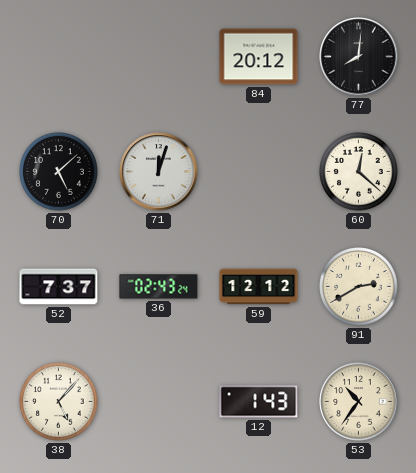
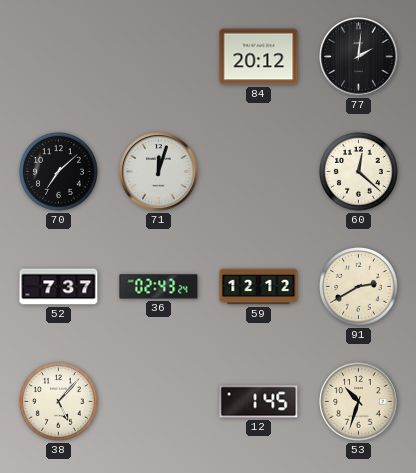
77: 8:01 -> 2:01 (359, 57)
70: 5:08 -> 7:08 (59, 172)
12: 1:43 -> 1:45 (259, 402)
53: 10:36 -> 10:33 (359, 402)
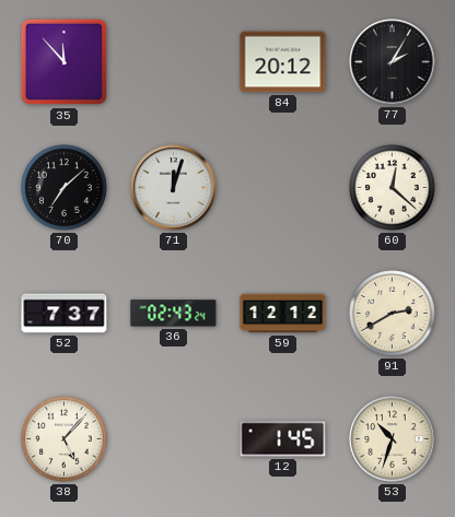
35: none -> 11:53 (65, 62)
77: 2:01 -> 2:05 (393, 62)
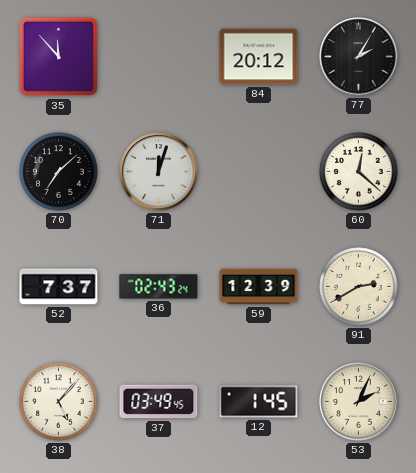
59: 12:12 -> 12:39 (259, 287)
37: none -> 03:49 (159, 402)
53: 10:33 -> 2:04 (359, 402)
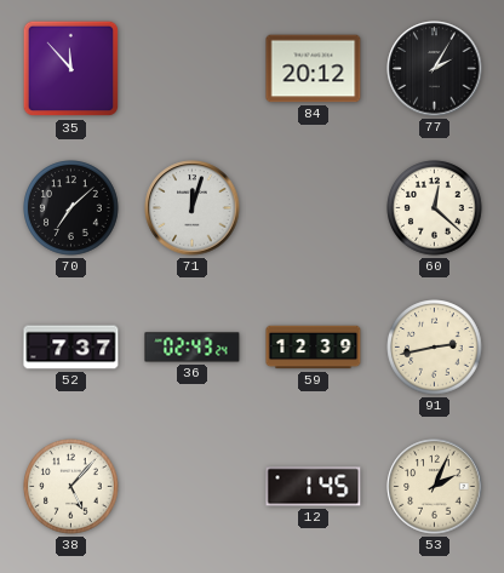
91: 2:40 -> 2:43 (435, 348)
37: 03:49 -> none (159, 402)
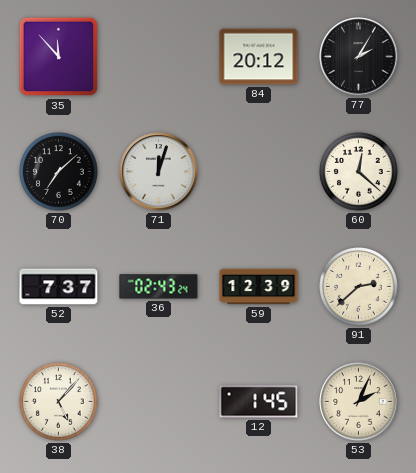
91: 2:43 -> 2:38 (359, 287)
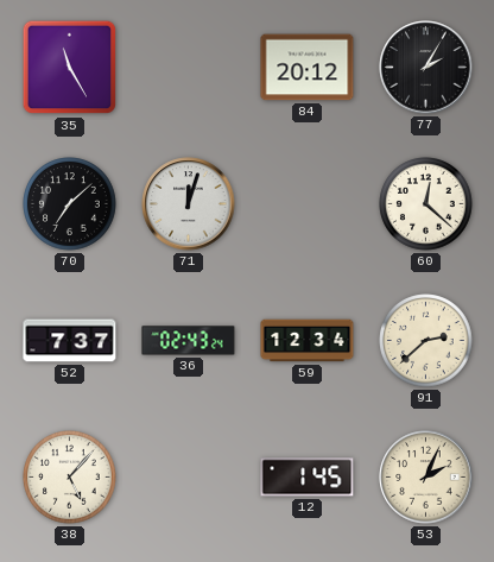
35: 11:53 -> 11:25 (70, 68)
59: 12:39 -> 12:34 (308, 341)
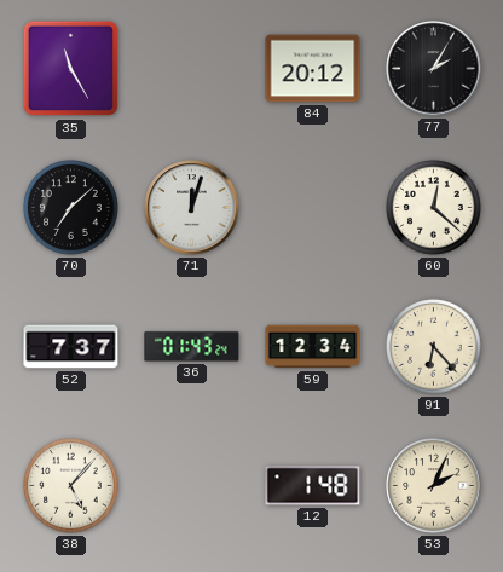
36: 02:43 -> 01:43 (192, 347)
91: 2:38 -> 6:23 (434, 347)
12: 1:45 -> 1:48 (313, 486)
